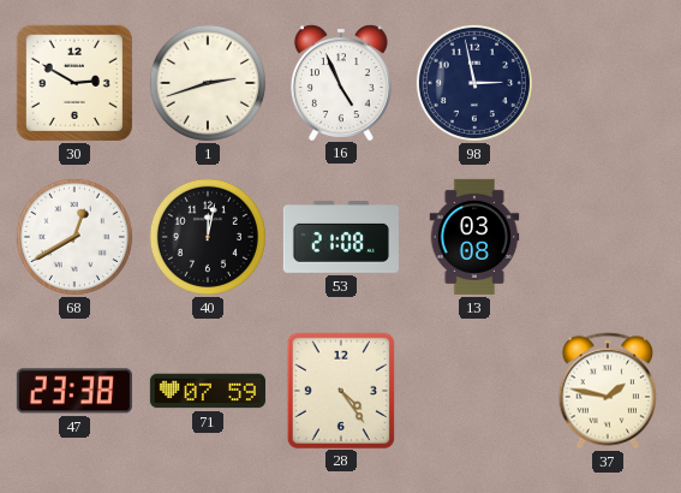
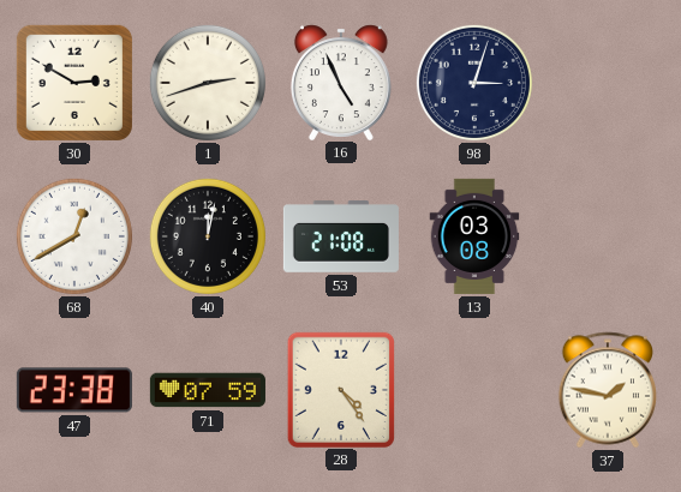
98: 2:58 -> 3:03 (474, 83)
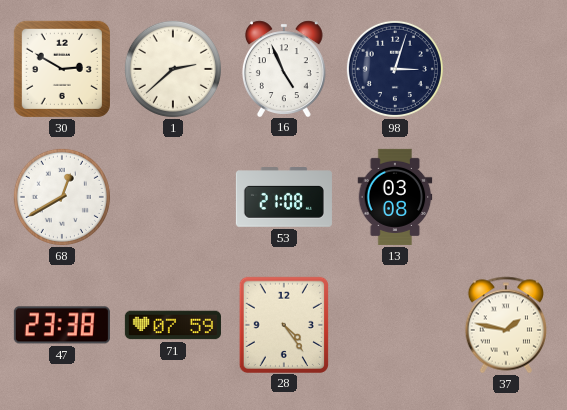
1: 2:42 -> 2:38 (173, 69)
40: 12:02 -> none (208, 236)
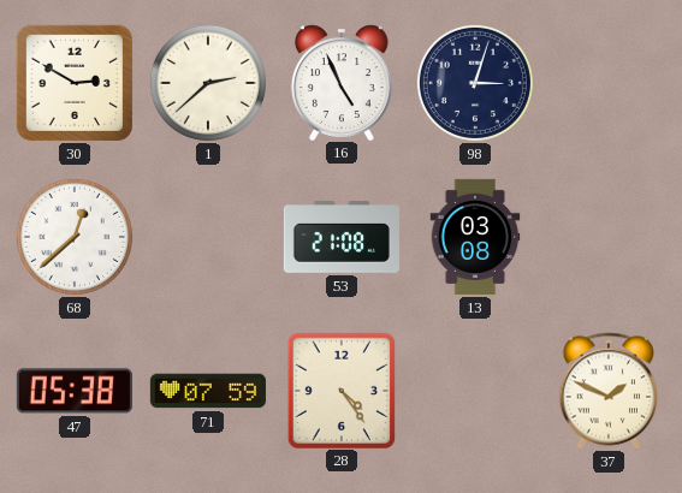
68: 12:40 -> 12:38 (75, 237)
47: 23:38 -> 05:38 (75, 391)
37: 1:47 -> 1:49 (607, 391)
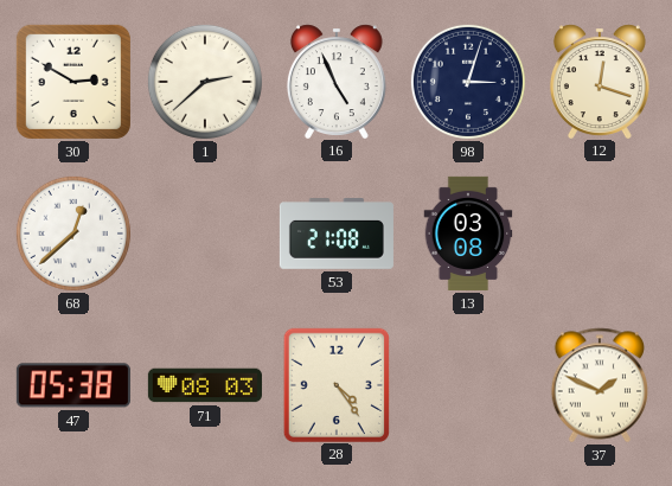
12: none -> 12:18 (600, 81)
71: 07:59 -> 08:03 (205, 385)
